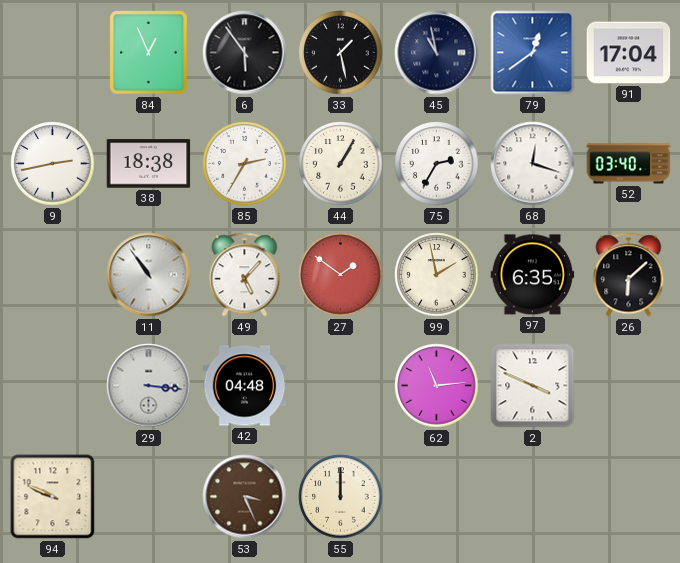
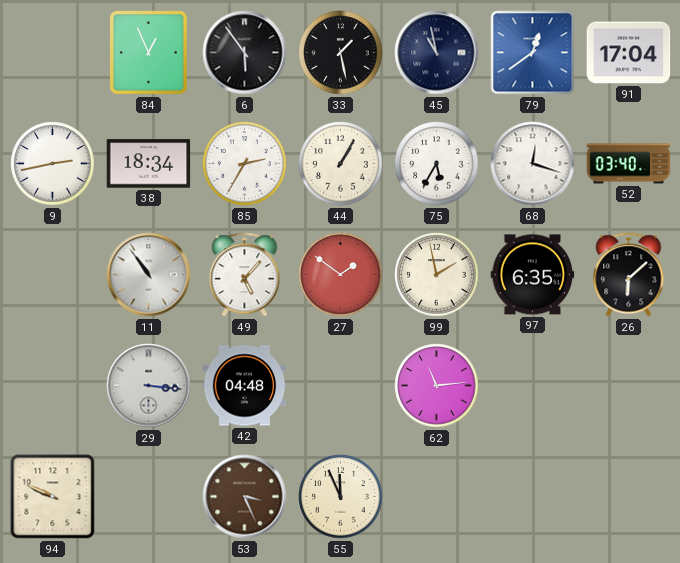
38: 18:38 -> 18:34 (149, 164)
75: 2:35 -> 5:35 (437, 164)
2: 3:49 -> none (533, 386)
55: 12:00 -> 11:56 (341, 497)
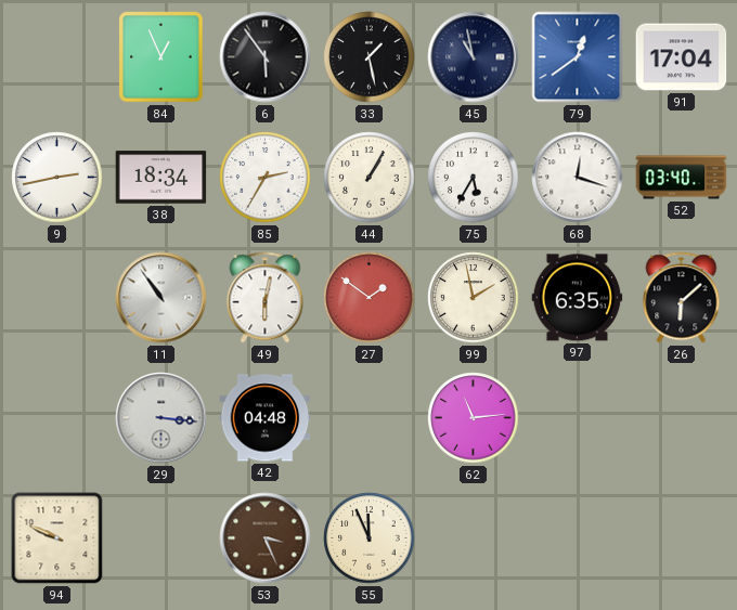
49: 5:07 -> 6:02 (266, 298)
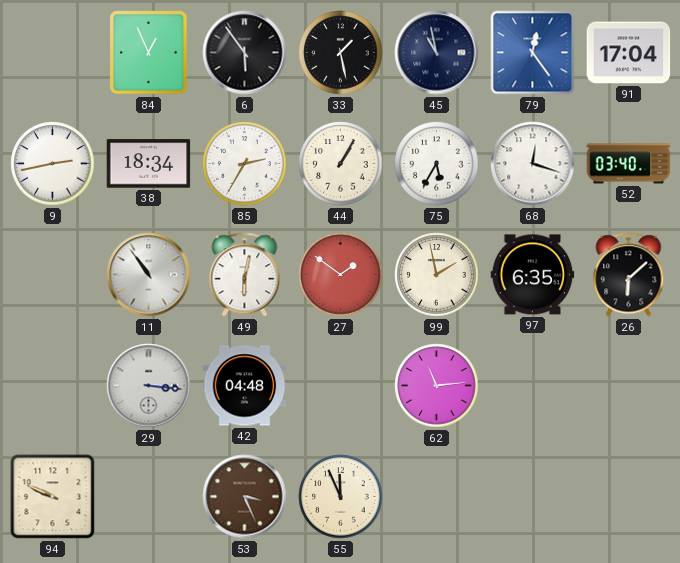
79: 12:39 -> 12:24 (533, 53)
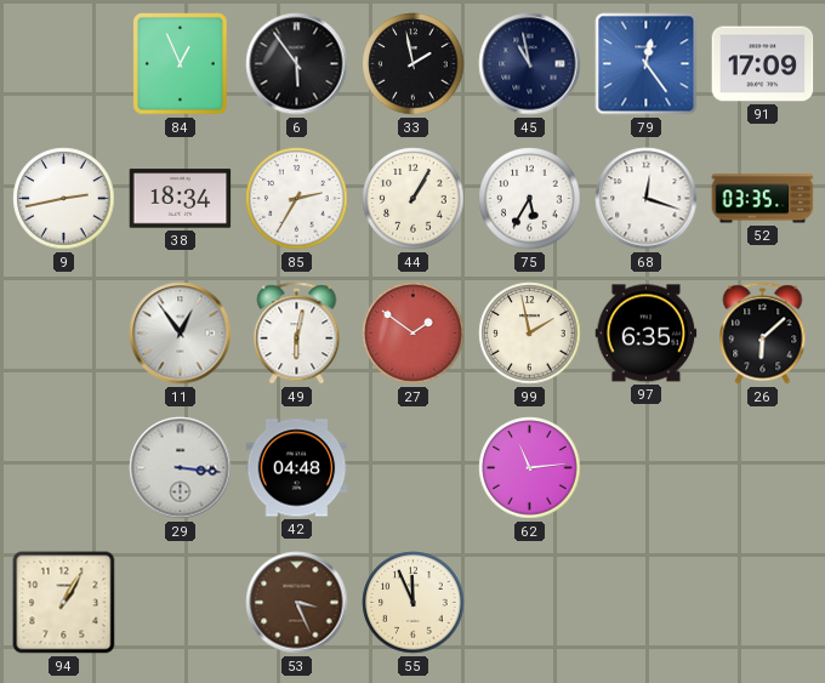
33: 1:28 -> 1:58 (414, 64)
91: 17:04 -> 17:09 (763, 64)
52: 03:40 -> 03:35 (763, 199)
11: 10:54 -> 12:54 (181, 334)
94: 9:49 -> 1:05 (64, 603)
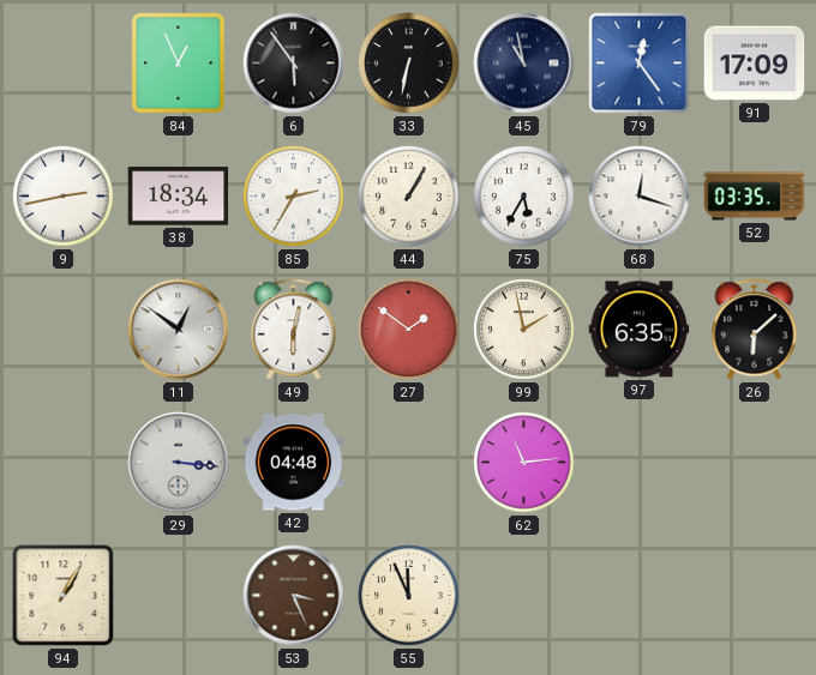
33: 1:58 -> 6:32 (409, 64)
11: 12:54 -> 12:51 (179, 330)
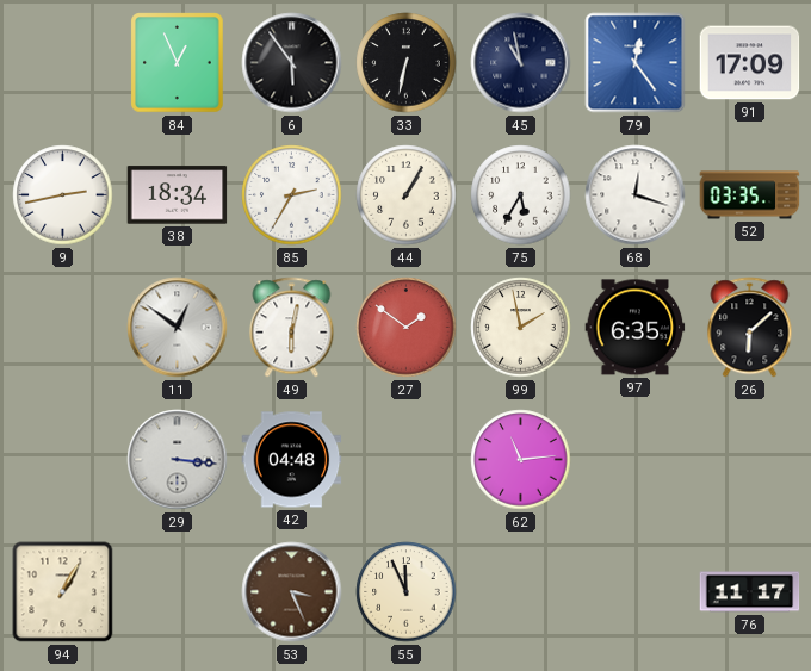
76: none -> 11:17 (750, 592)
